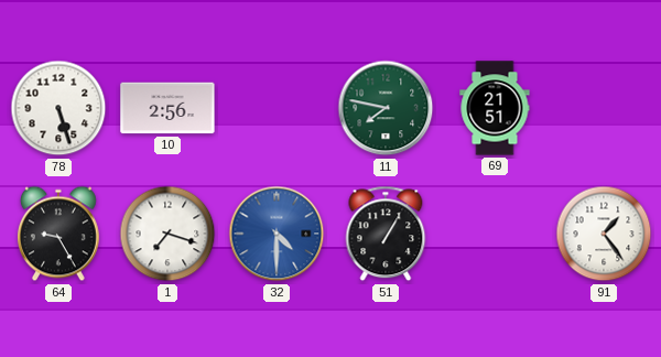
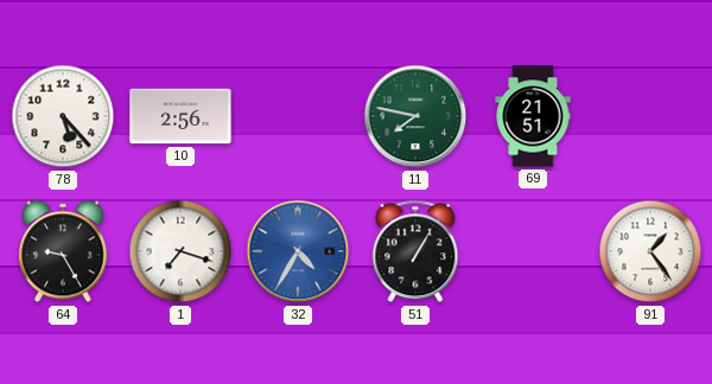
78: 5:27 -> 5:23 (63, 116)
32: 4:30 -> 4:35 (298, 251)
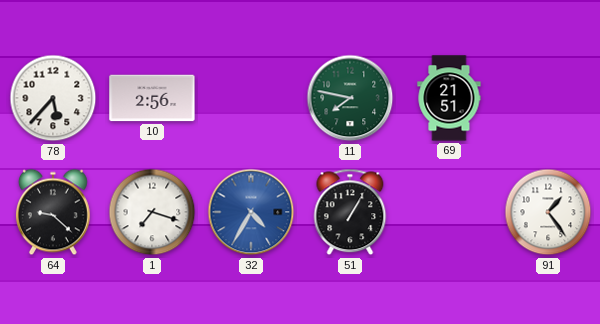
78: 5:23 -> 5:37 (53, 98)
64: 9:25 -> 9:22 (53, 212)
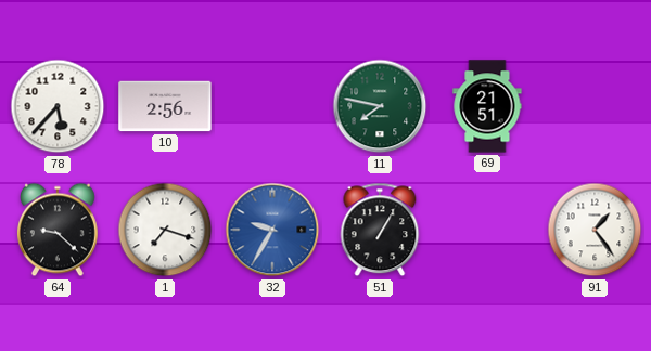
32: 4:35 -> 9:35 (272, 230)
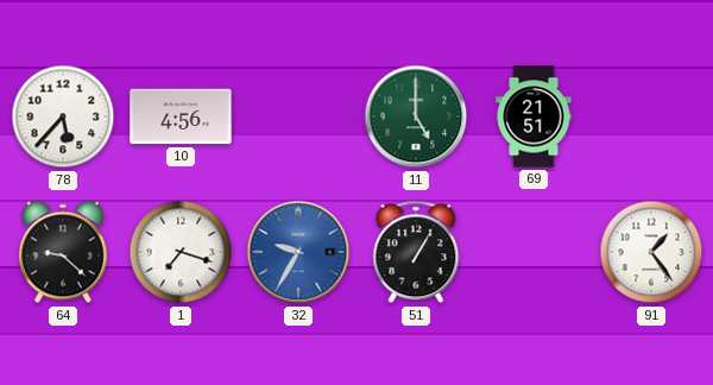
10: 2:56 -> 4:56 (181, 116)
11: 7:47 -> 5:00 (416, 116)
